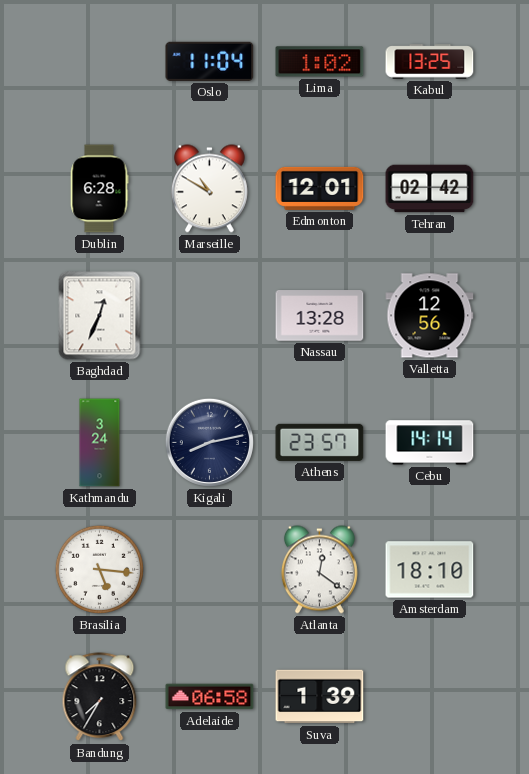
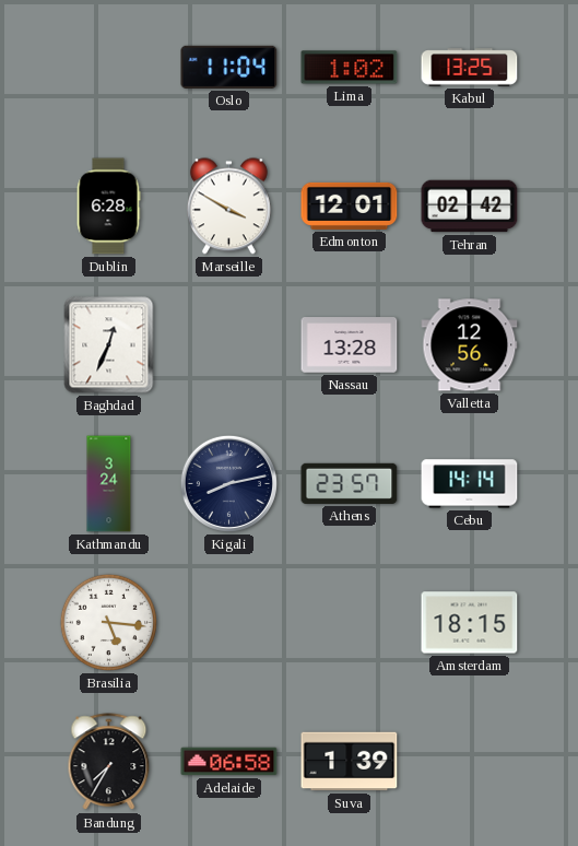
Marseille: 10:50 -> 3:50 (228, 207)
Atlanta: 12:21 -> none (319, 570)
Amsterdam: 18:10 -> 18:15 (470, 623)
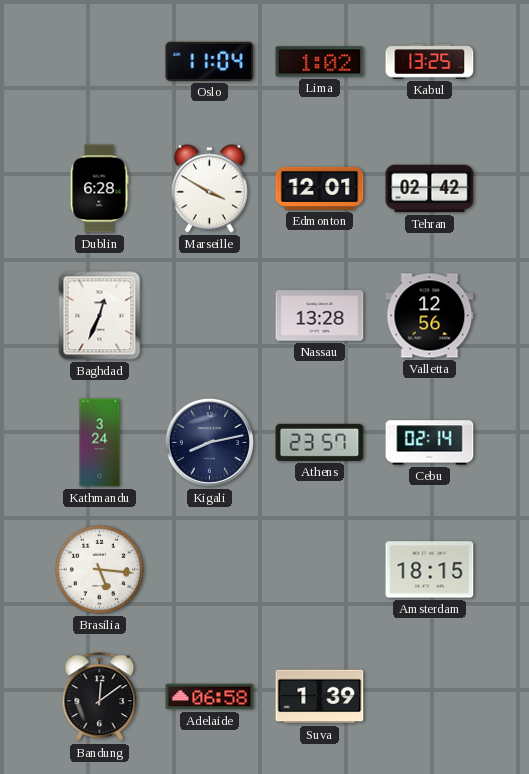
Cebu: 14:14 -> 02:14 (430, 443)
Bandung: 7:35 -> 12:09 (100, 697)
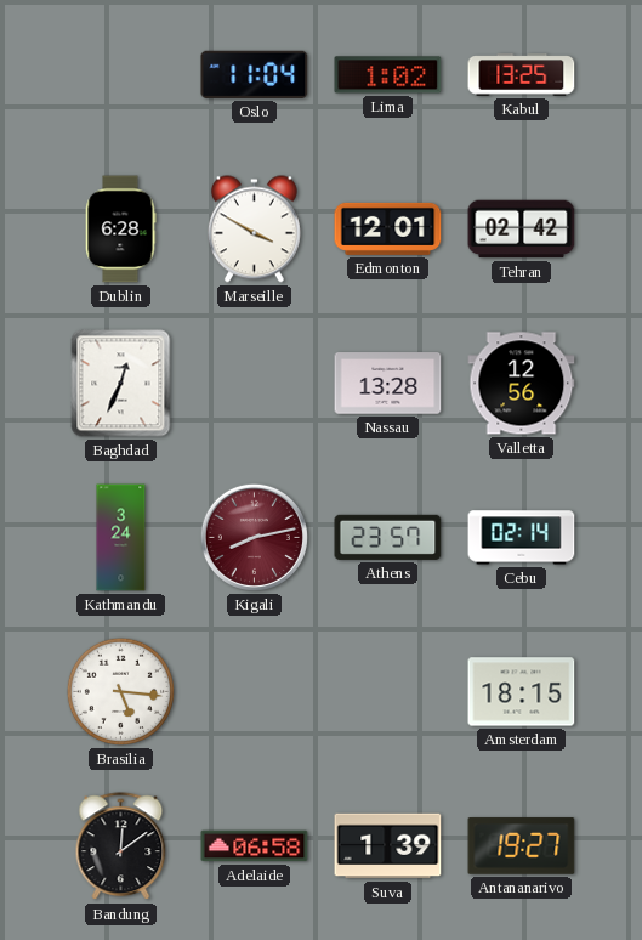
Kigali dial: navy -> burgundy (254, 537)
Antananarivo: none -> 19:27 (522, 846)
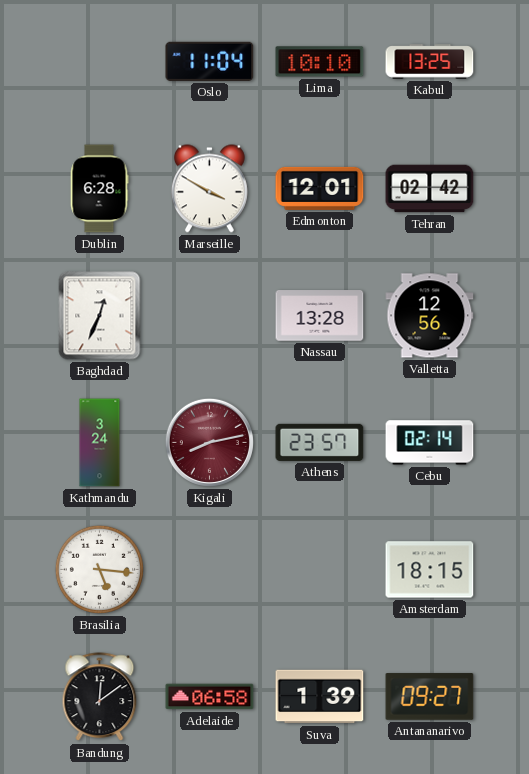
Lima: 1:02 -> 10:10 (320, 62)
Antananarivo: 19:27 -> 09:27 (430, 697)
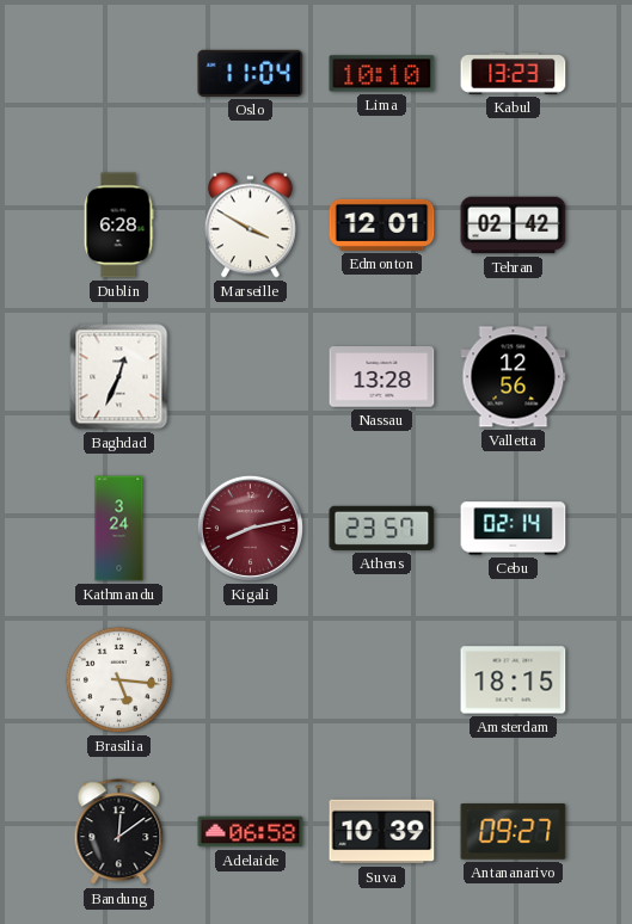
Kabul: 13:25 -> 13:23 (514, 74)
Suva: 1:39 -> 10:39 (382, 832)
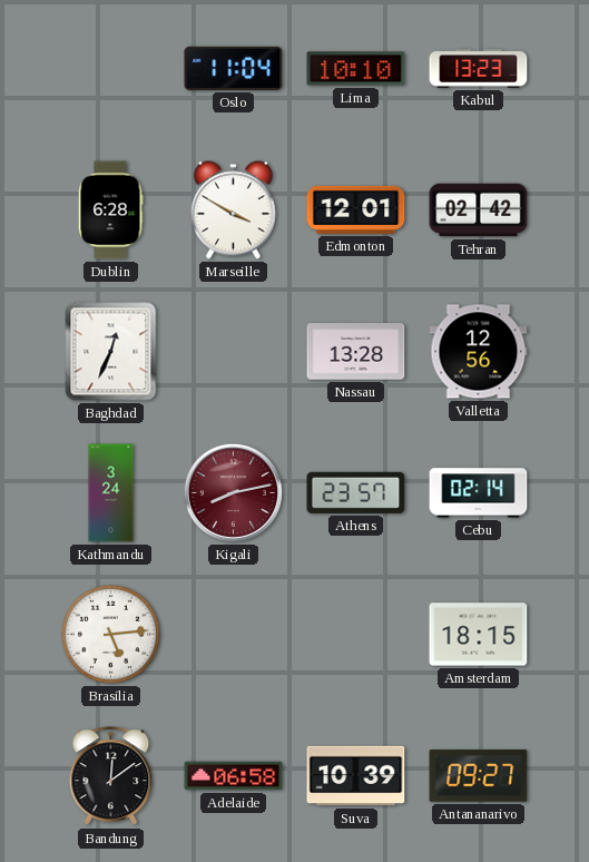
Brasilia: 5:16 -> 5:14 (110, 634)
